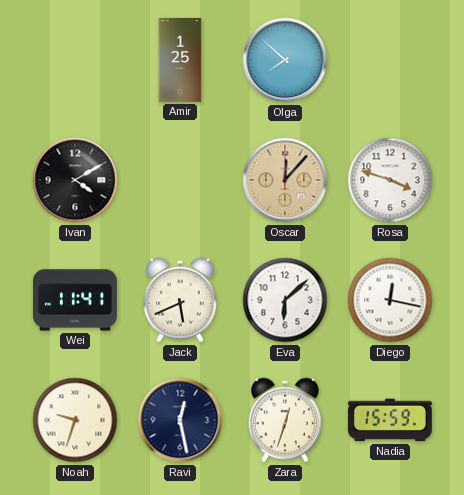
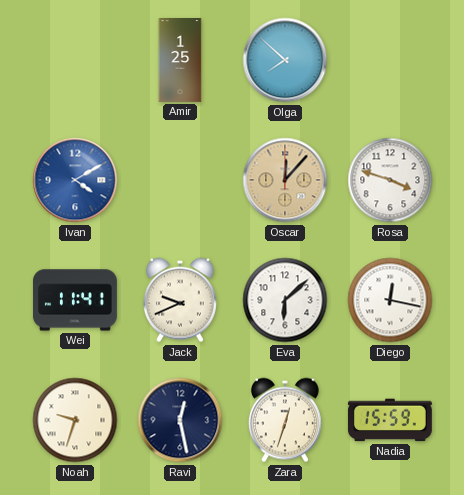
Ivan dial: black -> blue (75, 180)
Jack: 5:41 -> 9:41 (180, 300)
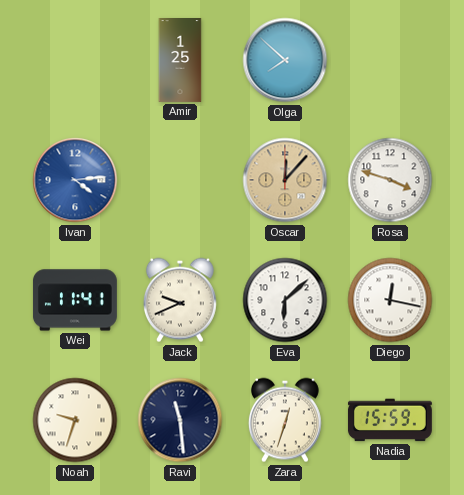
Ivan: 4:10 -> 4:14 (75, 180)
Ravi: 12:28 -> 11:29 (180, 420)
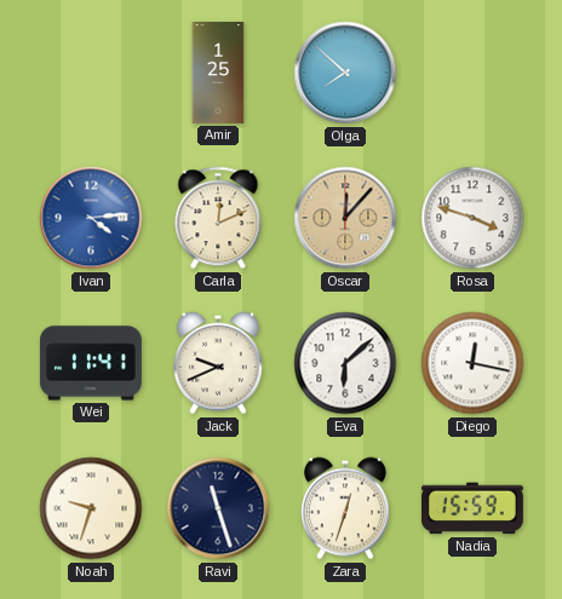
Carla: none -> 12:11 (218, 218)
Ravi: 11:29 -> 11:27 (218, 508)
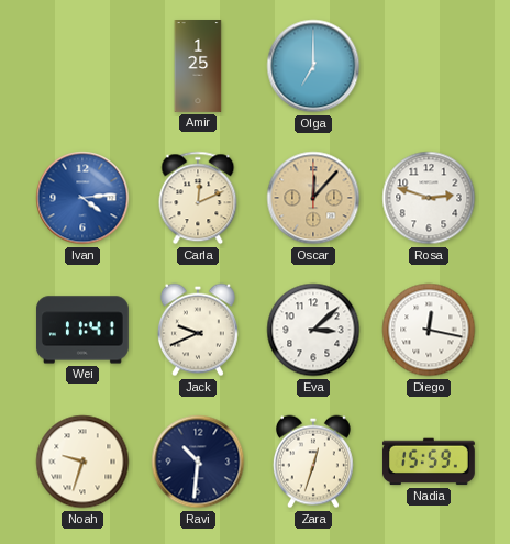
Olga: 7:52 -> 7:00 (313, 66)
Rosa: 3:48 -> 2:48 (429, 198)
Eva: 6:08 -> 3:08 (313, 330)
Ravi: 11:27 -> 10:31 (198, 462)
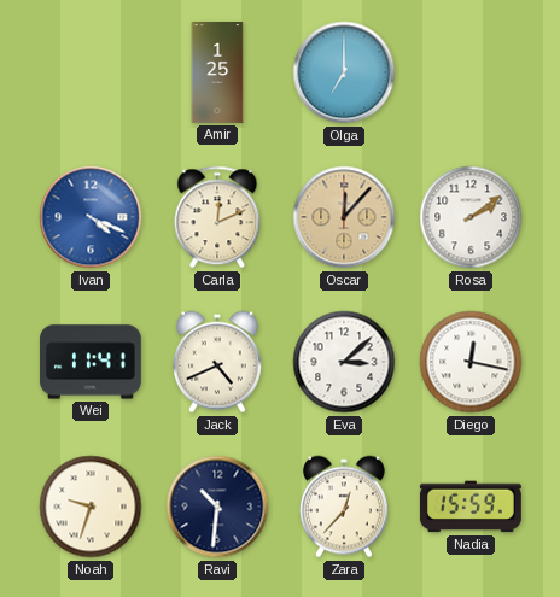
Ivan: 4:14 -> 4:19 (91, 217)
Rosa: 2:48 -> 2:09 (471, 217)
Jack: 9:41 -> 4:41 (217, 362)
Zara: 12:33 -> 12:37 (344, 507)
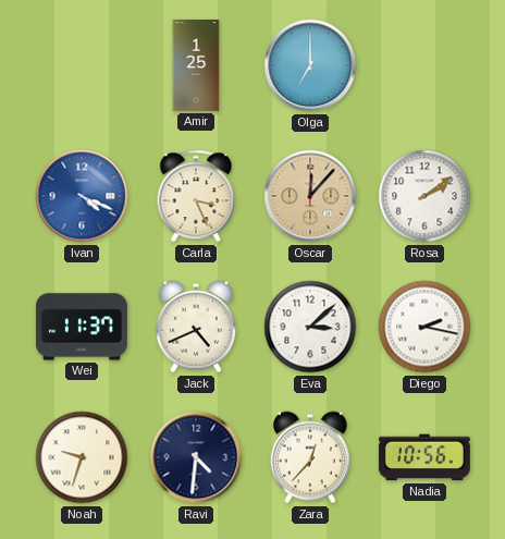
Carla: 12:11 -> 3:26 (196, 196)
Wei: 11:41 -> 11:37 (82, 327)
Diego: 12:17 -> 2:17 (424, 327)
Ravi: 10:31 -> 4:31 (196, 457)
Nadia: 15:59 -> 10:56 (424, 457)
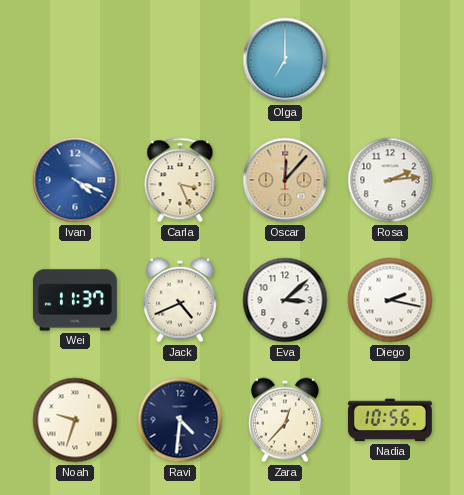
Amir: 1:25 -> none (196, 66)
Rosa: 2:09 -> 2:14 (390, 180)
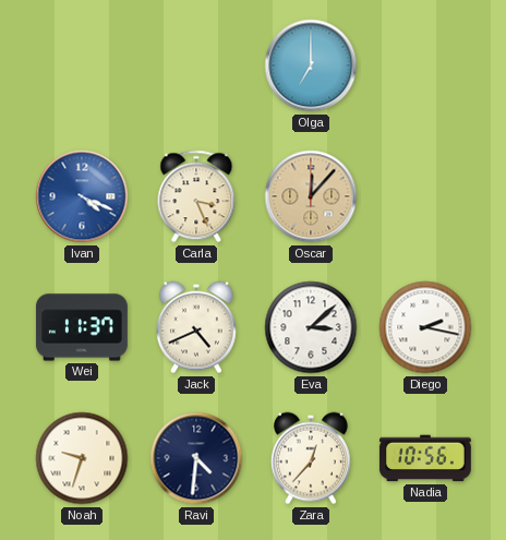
Rosa: 2:14 -> none (390, 180)
